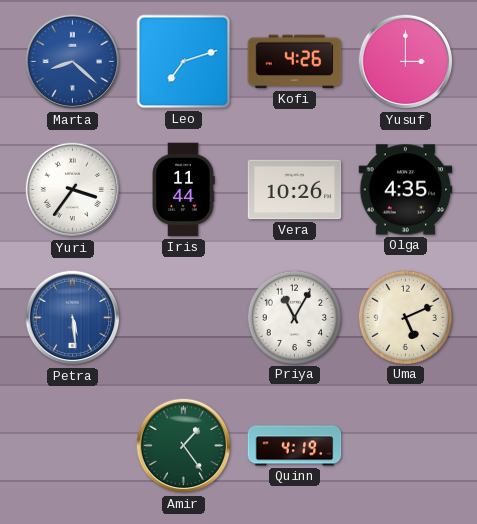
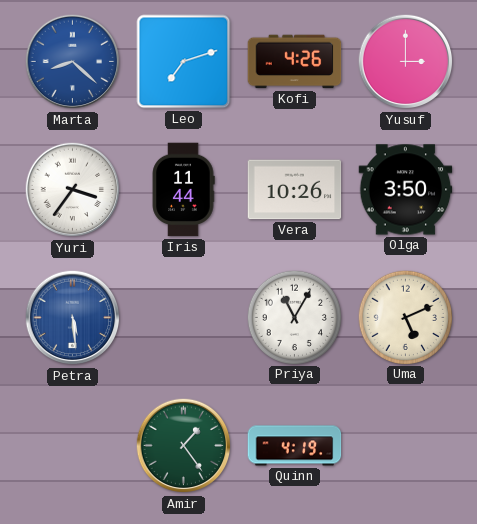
Olga: 4:35 -> 3:50 (406, 190)
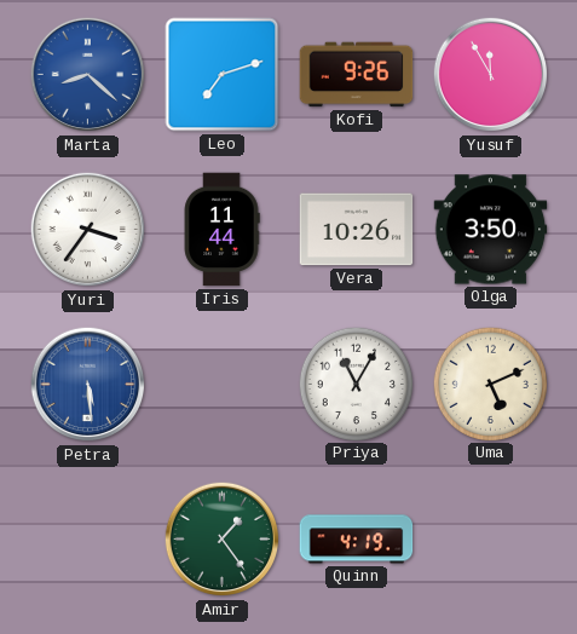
Kofi: 4:26 -> 9:26 (357, 75)
Yusuf: 3:00 -> 11:55 (491, 75)
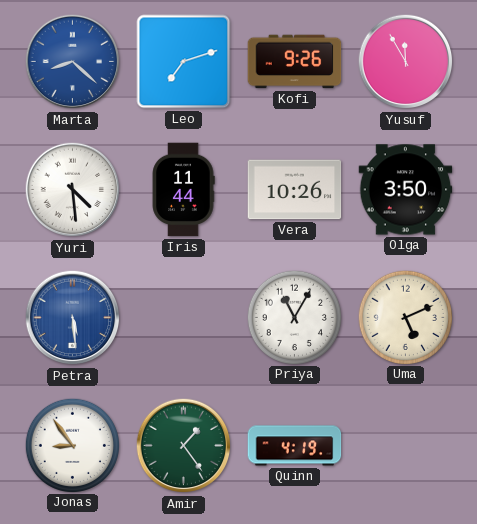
Yuri: 3:36 -> 4:29 (73, 190)
Jonas: none -> 8:54 (72, 445)
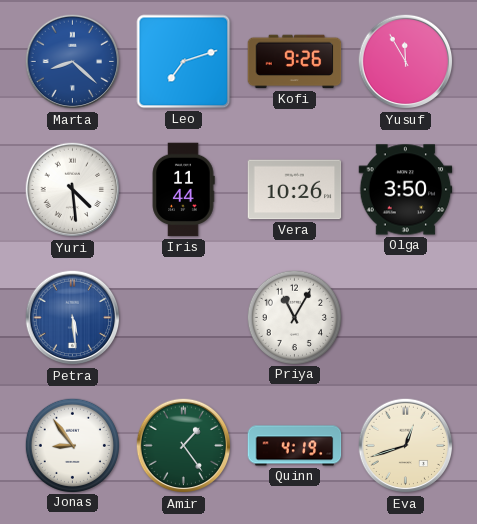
Uma: 5:11 -> none (405, 317)
Eva: none -> 12:42 (406, 446)
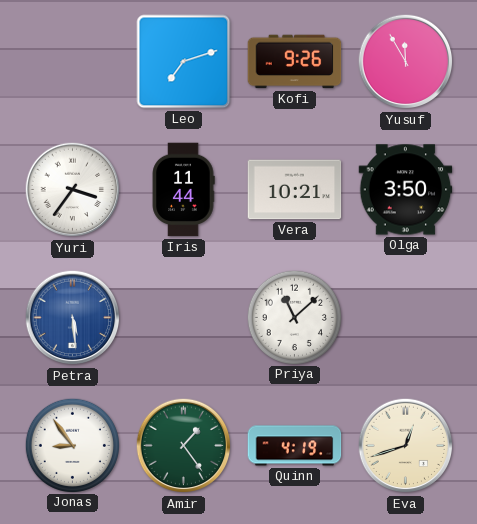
Marta: 8:22 -> none (73, 62)
Yuri: 4:29 -> 3:36 (73, 190)
Vera: 10:26 -> 10:21 (295, 190)
Priya: 11:05 -> 11:08 (294, 317)
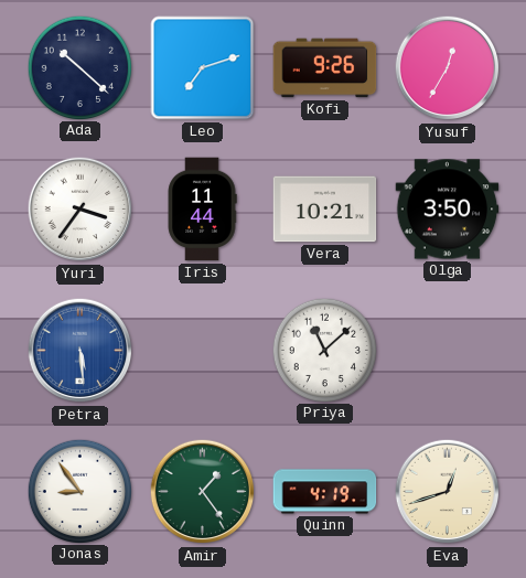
Ada: none -> 10:22 (79, 67)
Yusuf: 11:55 -> 12:35 (448, 68)
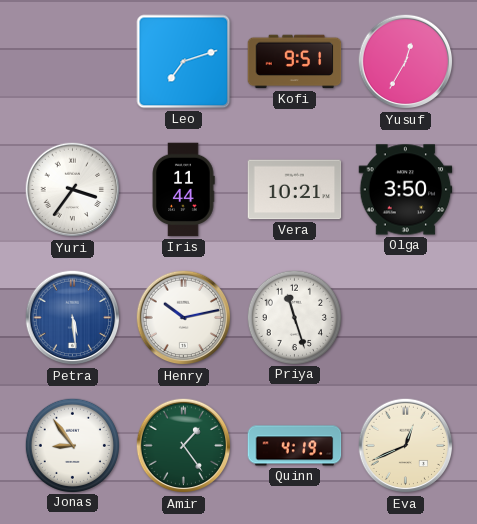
Ada: 10:22 -> none (79, 67)
Kofi: 9:26 -> 9:51 (295, 62)
Henry: none -> 10:13 (184, 318)
Priya: 11:08 -> 11:27 (294, 317)
Eva: 12:42 -> 12:41 (406, 446)
